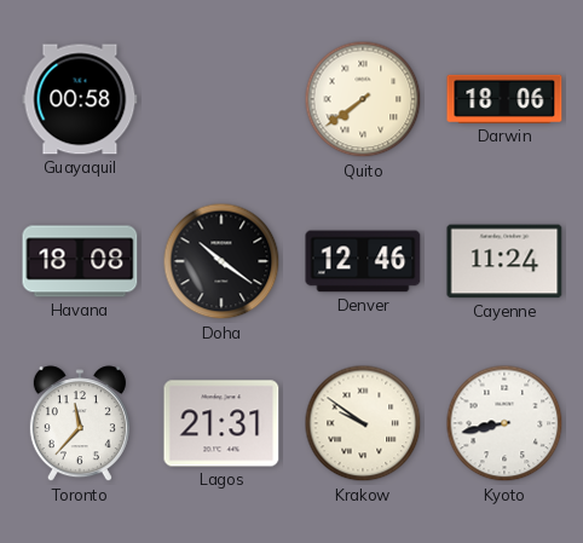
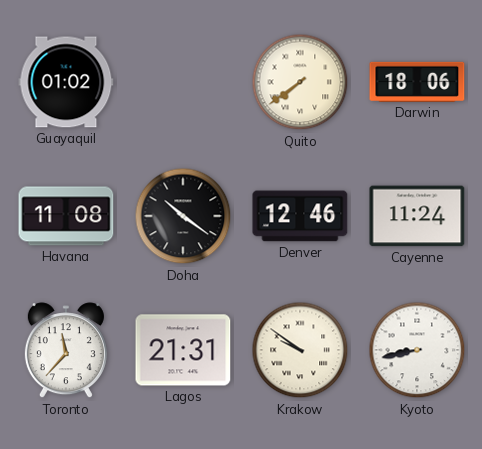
Guayaquil: 00:58 -> 01:02 (66, 82)
Havana: 18:08 -> 11:08 (66, 216)
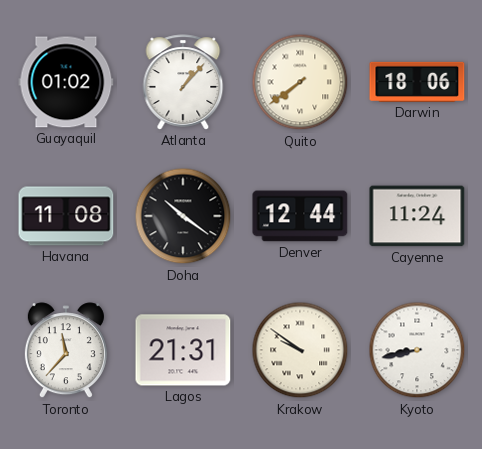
Atlanta: none -> 1:07 (183, 82)
Denver: 12:46 -> 12:44 (300, 216)
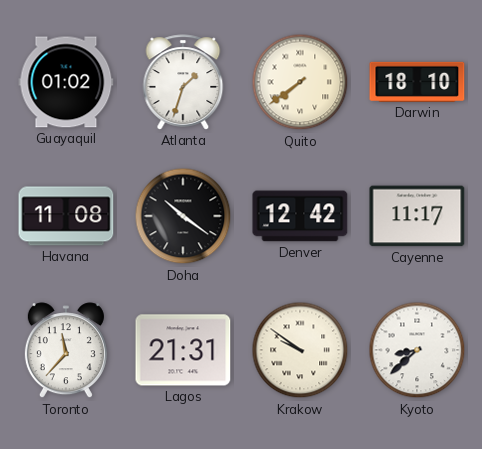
Atlanta: 1:07 -> 1:33 (183, 82)
Darwin: 18:06 -> 18:10 (417, 82)
Denver: 12:44 -> 12:42 (300, 216)
Cayenne: 11:24 -> 11:17 (417, 216)
Kyoto: 8:43 -> 8:38 (417, 350)
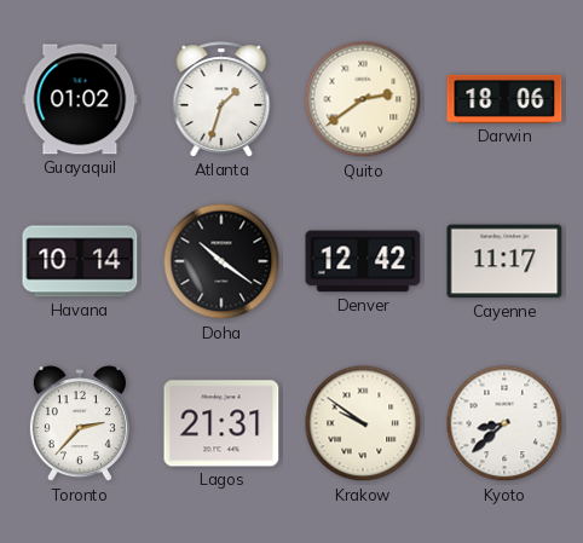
Quito: 7:39 -> 2:39 (363, 99)
Darwin: 18:10 -> 18:06 (504, 99)
Havana: 11:08 -> 10:14 (80, 261)
Toronto: 11:37 -> 2:37 (80, 424)
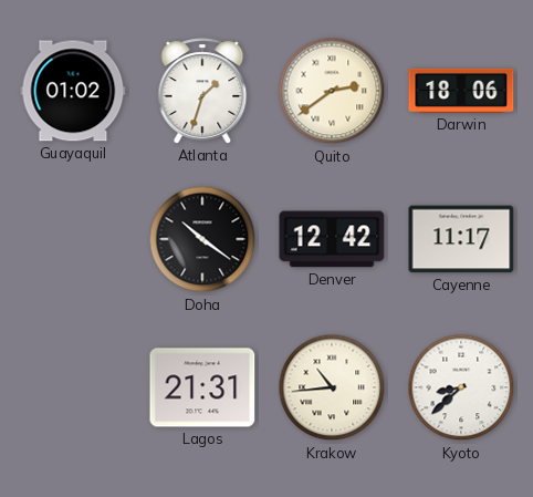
Havana: 10:14 -> none (80, 261)
Toronto: 2:37 -> none (80, 424)
Krakow: 9:51 -> 10:44 (332, 387)
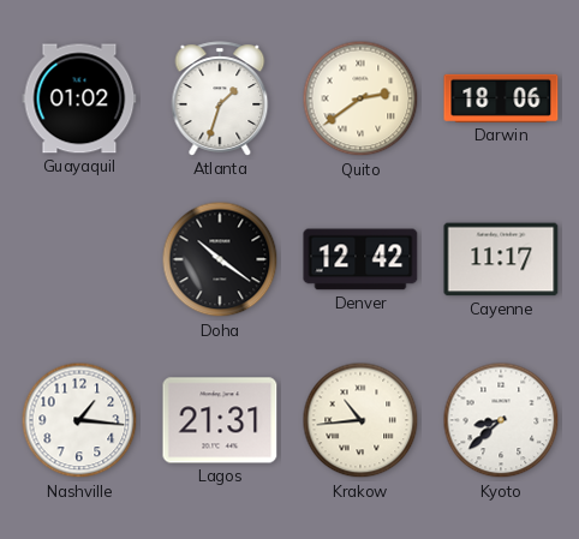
Nashville: none -> 1:16 (79, 420)
